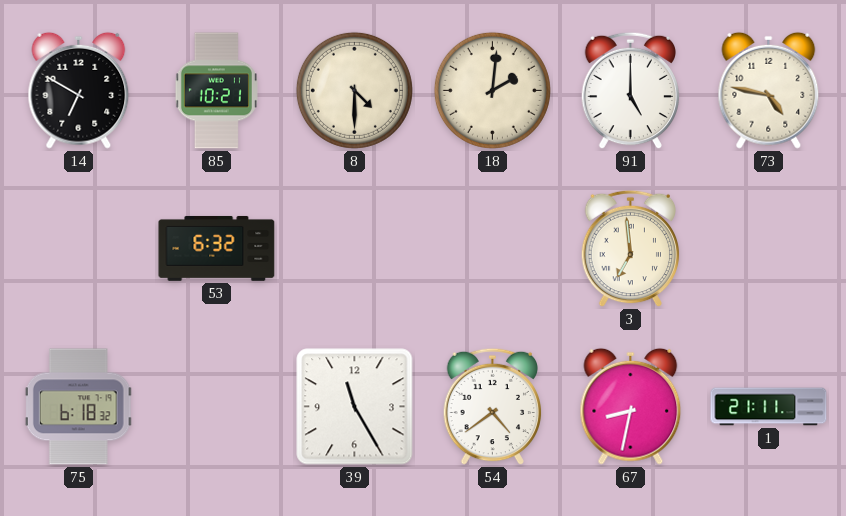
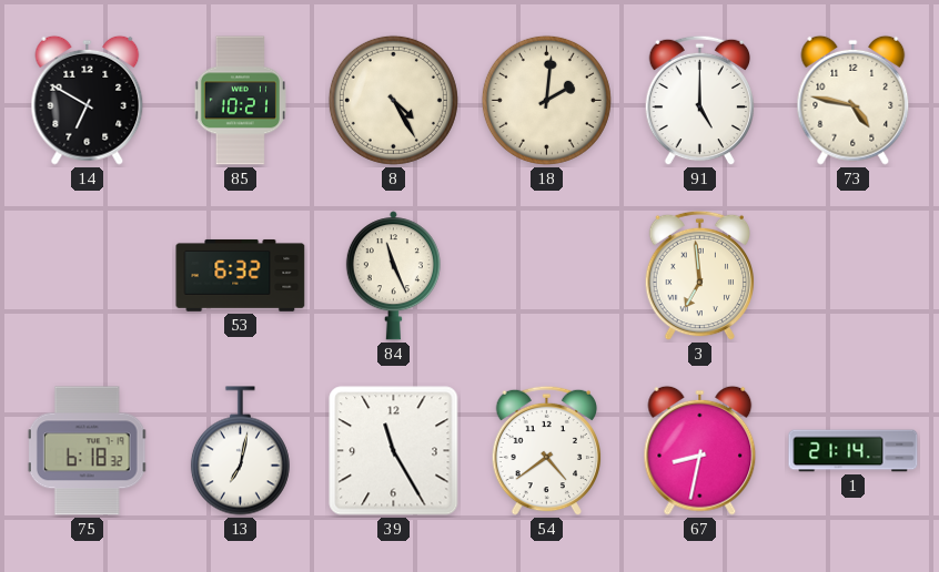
8: 4:30 -> 4:25 (393, 100)
84: none -> 11:26 (393, 276)
13: none -> 7:02 (240, 451)
1: 21:11 -> 21:14 (854, 451)
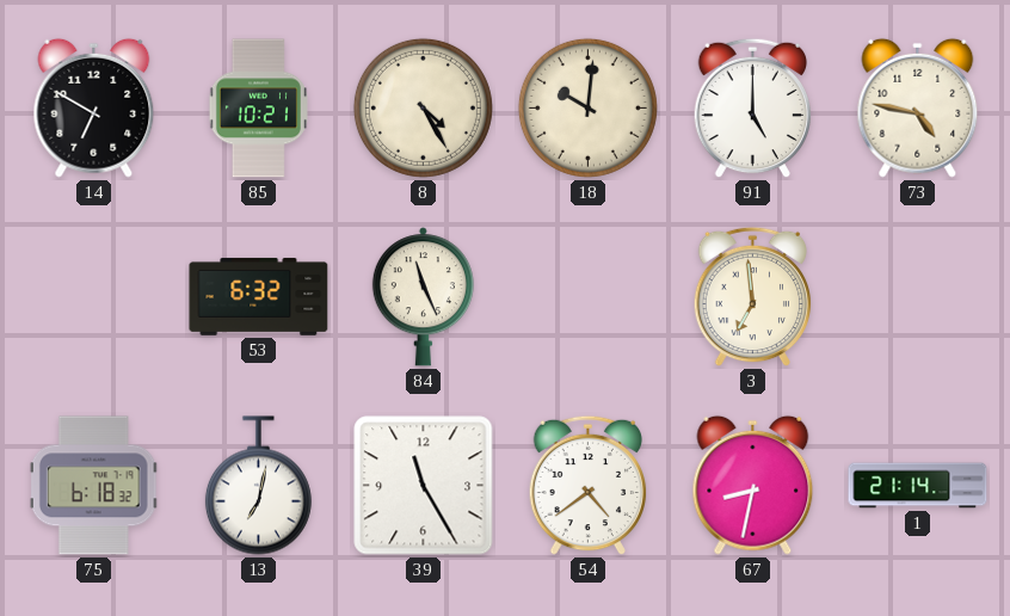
18: 2:01 -> 10:01 (587, 107)
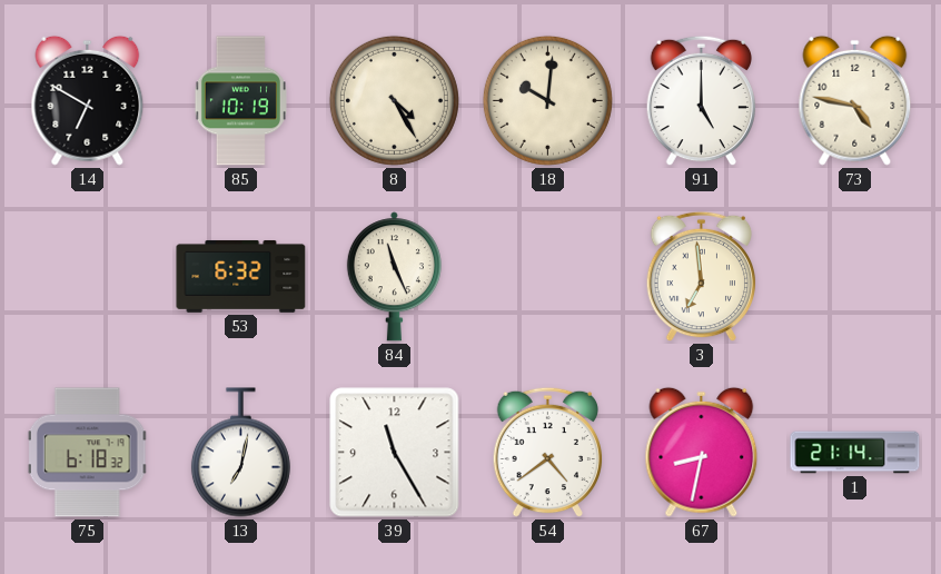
85: 10:21 -> 10:19 (240, 101)
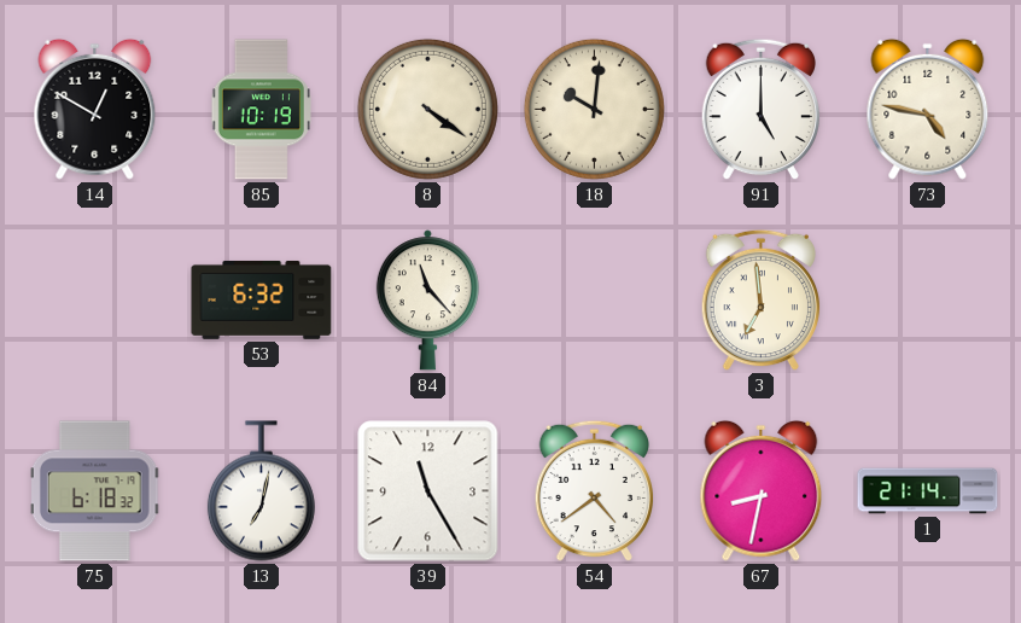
14: 6:50 -> 12:50 (95, 109)
8: 4:25 -> 4:21 (427, 109)
84: 11:26 -> 11:23 (427, 301)
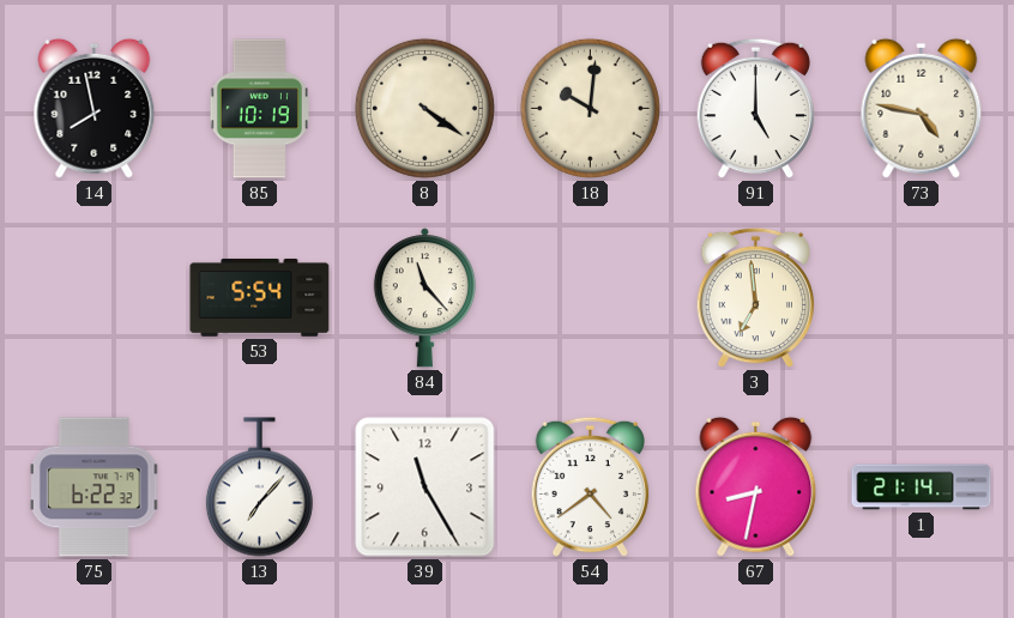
14: 12:50 -> 7:58 (95, 108)
53: 6:32 -> 5:54 (260, 297)
75: 6:18 -> 6:22 (95, 487)
13: 7:02 -> 7:07 (259, 487)
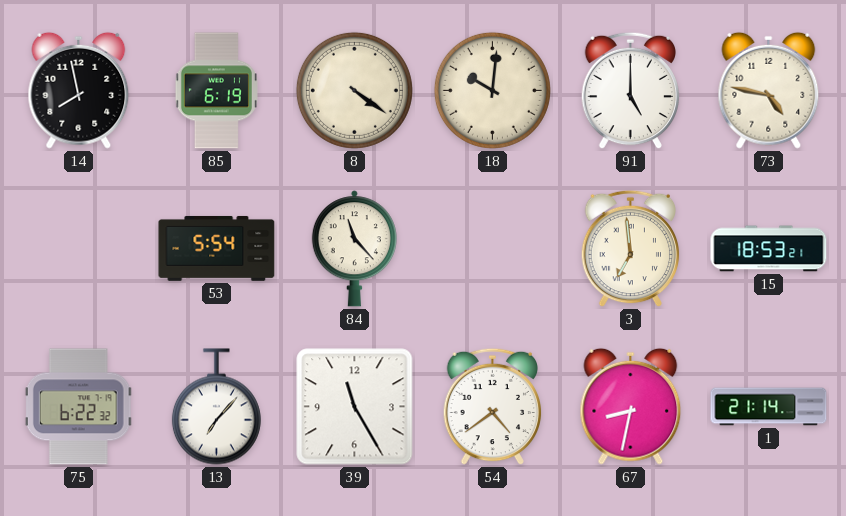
85: 10:19 -> 6:19 (216, 91)
15: none -> 18:53 (769, 249)
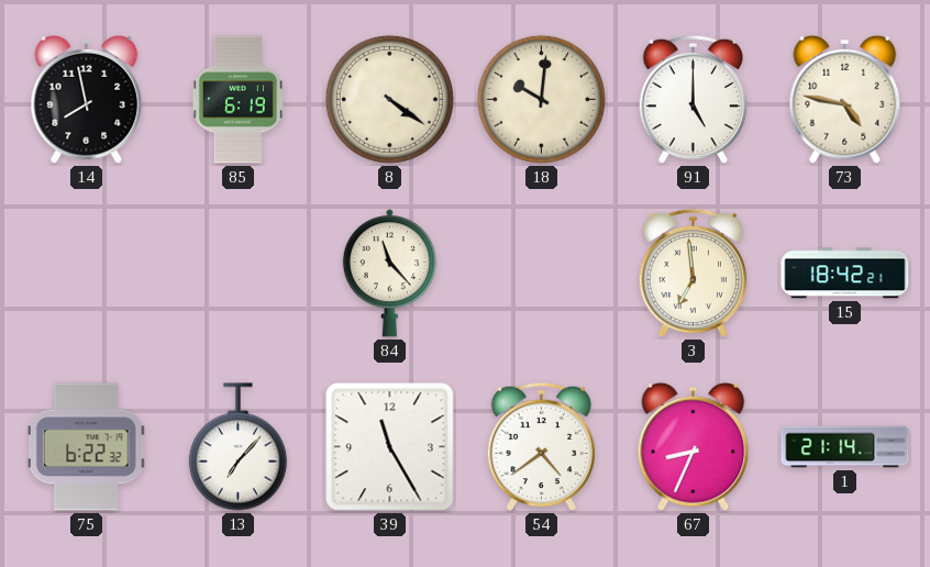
53: 5:54 -> none (217, 248)
15: 18:53 -> 18:42 (845, 274)
67: 8:32 -> 8:34 (694, 446)
